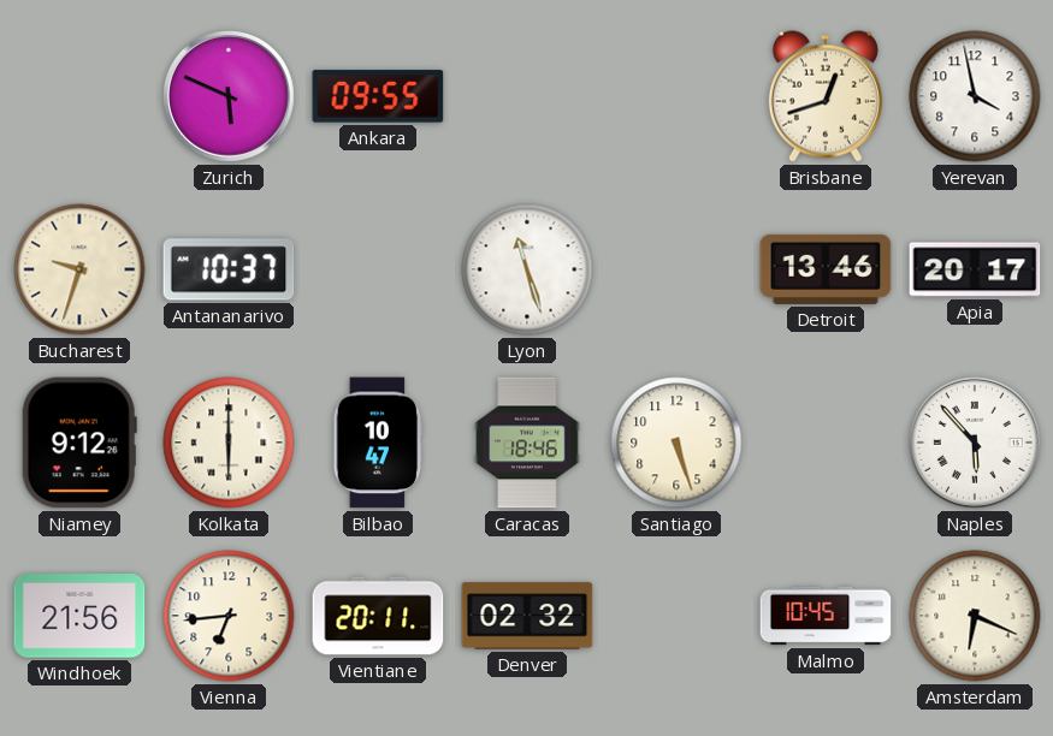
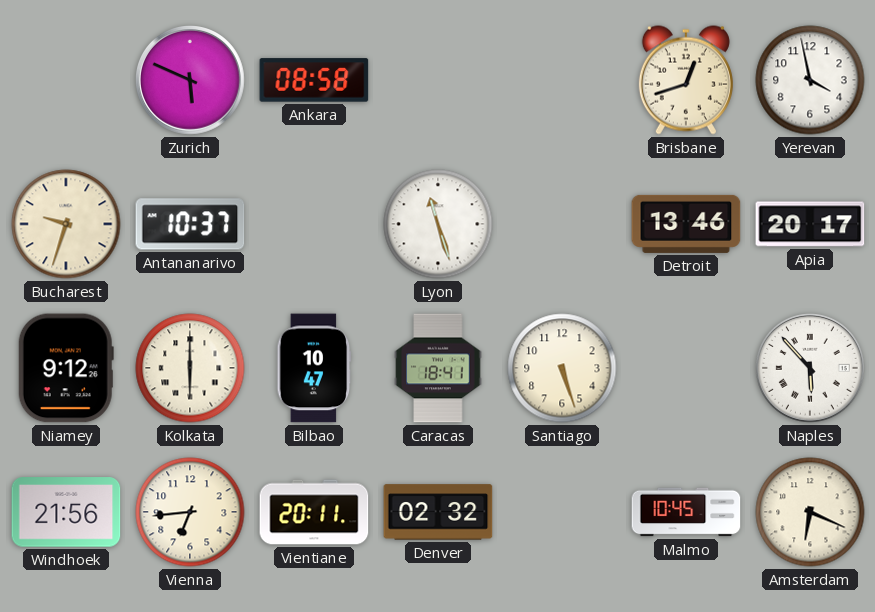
Ankara: 09:55 -> 08:58 (314, 80)
Caracas: 18:46 -> 18:41 (438, 368)
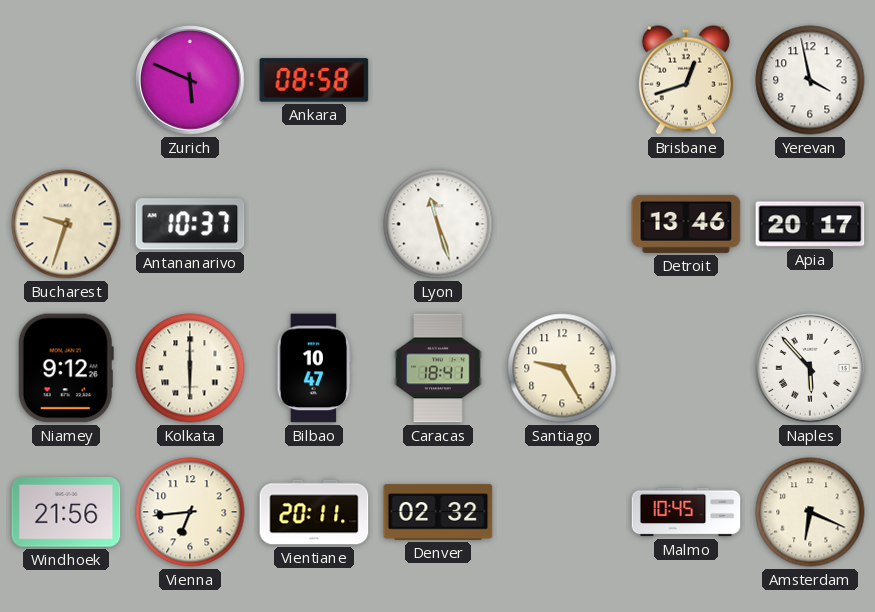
Santiago: 5:27 -> 9:25 (562, 368)
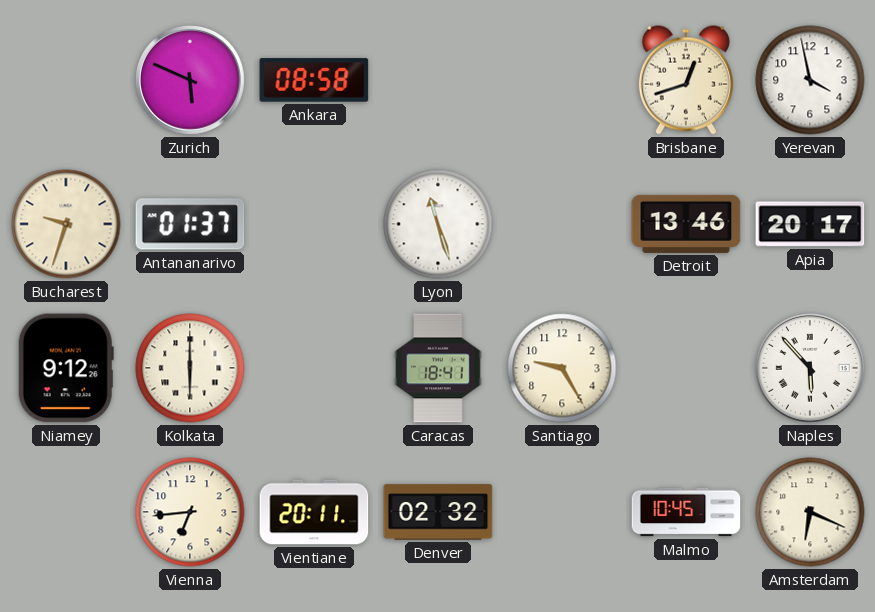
Antananarivo: 10:37 -> 01:37 (190, 224)
Bilbao: 10:47 -> none (314, 368)
Windhoek: 21:56 -> none (66, 512)
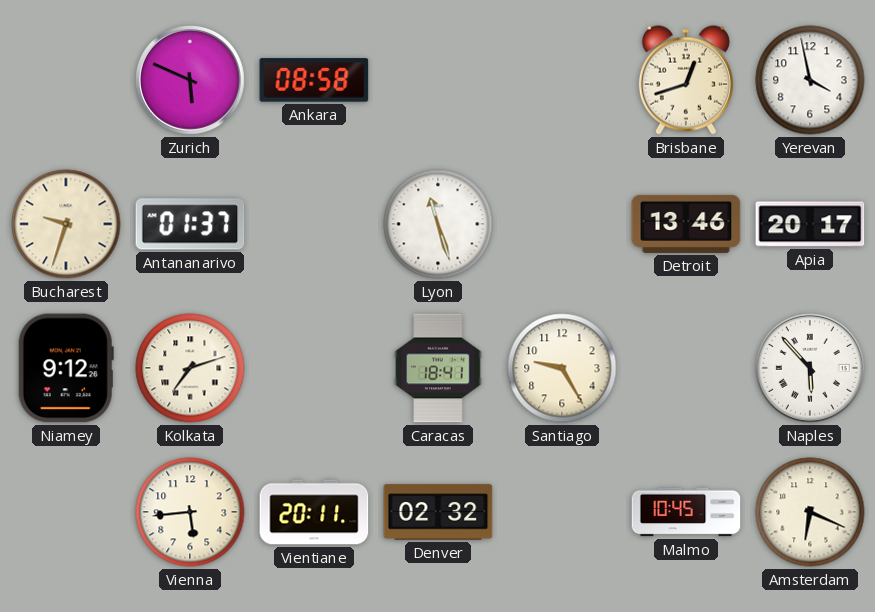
Kolkata: 6:00 -> 7:12 (190, 368)
Vienna: 6:44 -> 5:44 (190, 512)
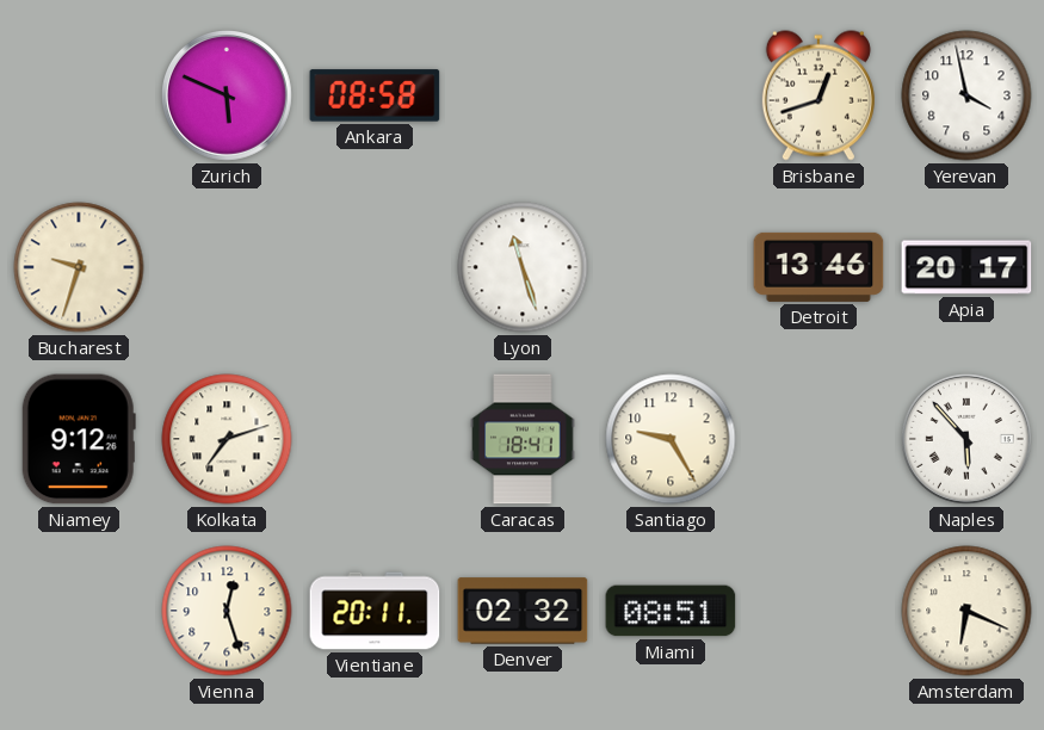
Antananarivo: 01:37 -> none (190, 224)
Vienna: 5:44 -> 12:27 (227, 611)
Miami: none -> 08:51 (671, 611)
Malmo: 10:45 -> none (686, 512)
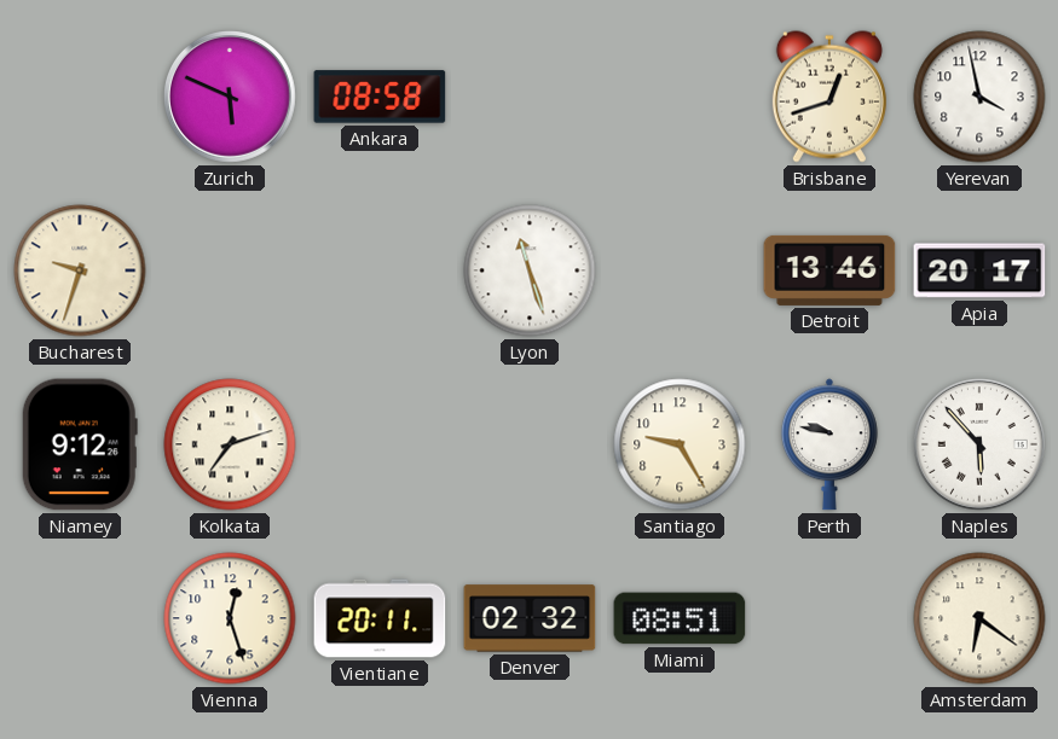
Caracas: 18:41 -> none (523, 439)
Perth: none -> 9:47 (829, 444)
Amsterdam: 6:19 -> 6:21 (979, 618)
